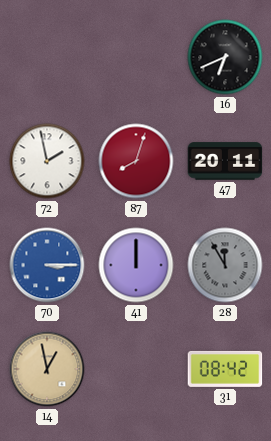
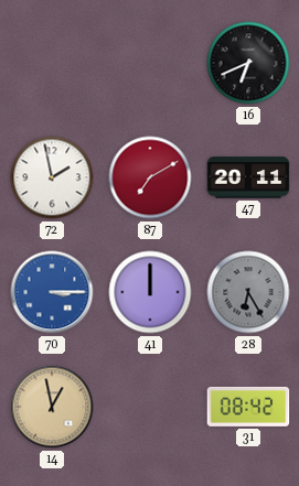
87: 8:03 -> 7:10 (150, 177)
28: 11:55 -> 6:25 (248, 292)
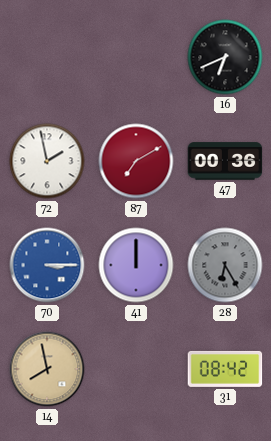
47: 20:11 -> 00:36 (225, 161)
14: 12:58 -> 7:58 (47, 369)
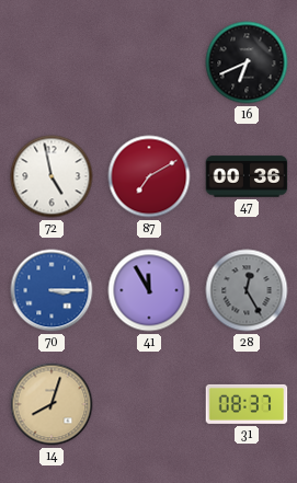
72: 1:58 -> 4:58 (52, 176)
41: 12:00 -> 11:55 (149, 290)
28: 6:25 -> 12:25 (247, 290)
14: 7:58 -> 8:03 (52, 404)
31: 08:42 -> 08:37 (247, 404)
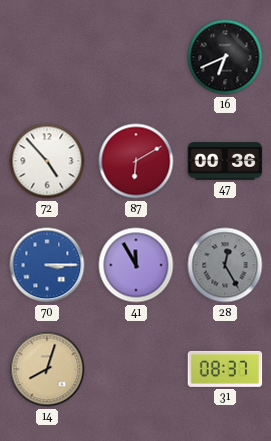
72: 4:58 -> 4:53 (47, 161)
87: 7:10 -> 6:10 (136, 161)
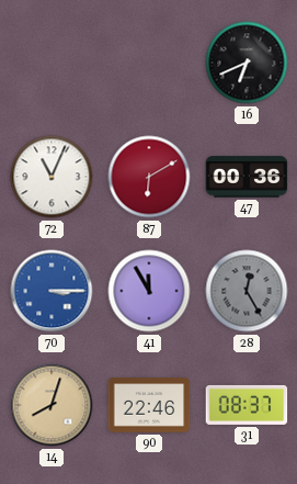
72: 4:53 -> 11:04 (52, 177)
90: none -> 22:46 (149, 405)
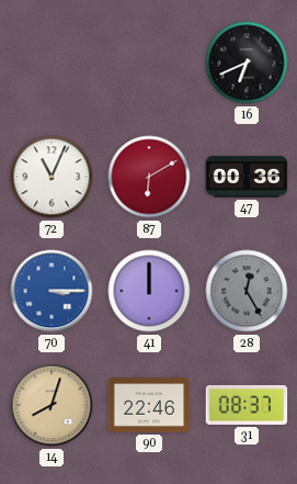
41: 11:55 -> 12:00 (149, 291)
